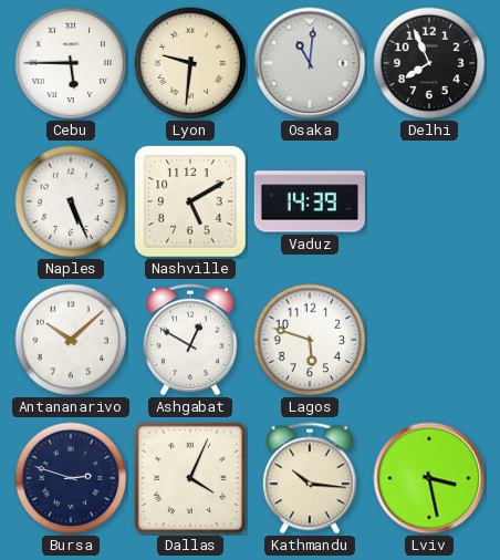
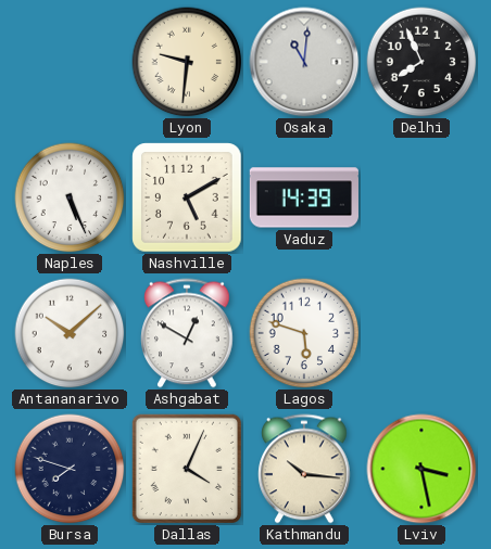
Cebu: 5:45 -> none (71, 63)
Bursa: 2:48 -> 7:48 (70, 469)
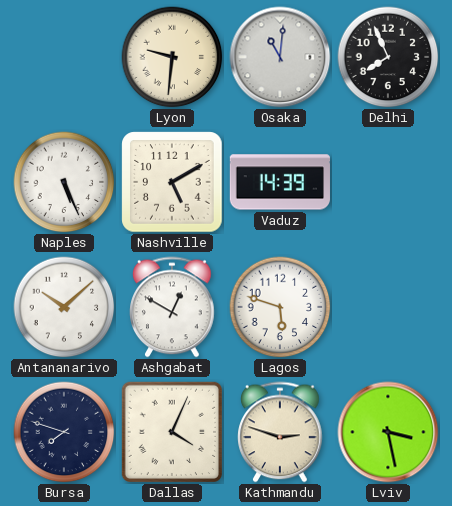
Kathmandu: 10:16 -> 2:48 (281, 432)
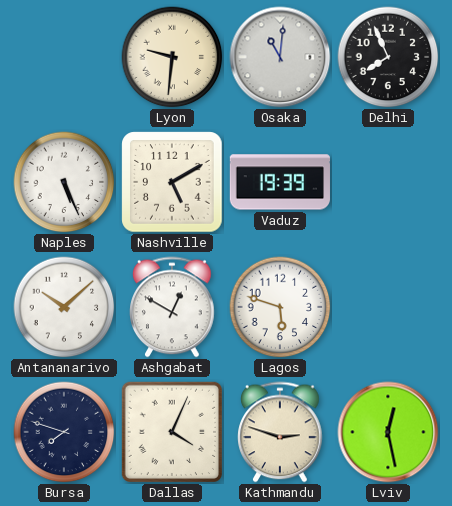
Vaduz: 14:39 -> 19:39 (279, 182)
Lviv: 3:28 -> 12:28 (388, 432)
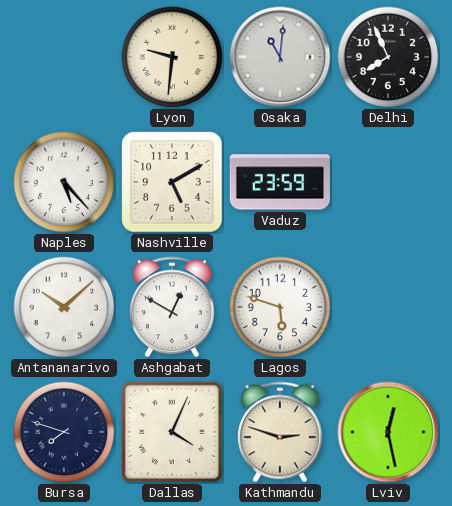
Naples: 5:26 -> 5:23 (64, 182)
Vaduz: 19:39 -> 23:59 (279, 182)
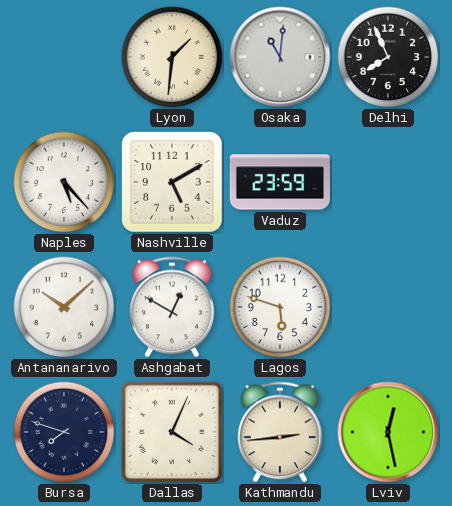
Lyon: 9:31 -> 1:31 (172, 57)
Kathmandu: 2:48 -> 2:44 (281, 432)
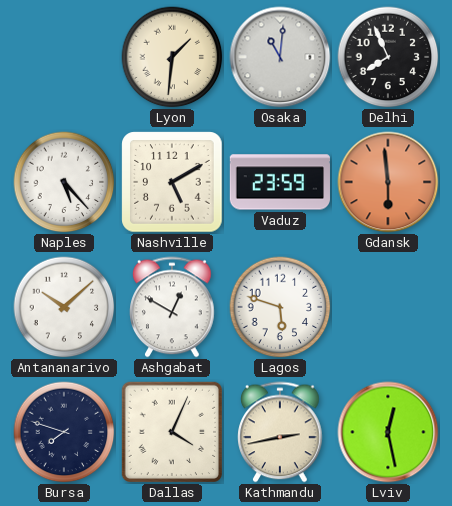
Gdansk: none -> 5:59 (388, 182)
Kathmandu: 2:44 -> 2:43 (281, 432)
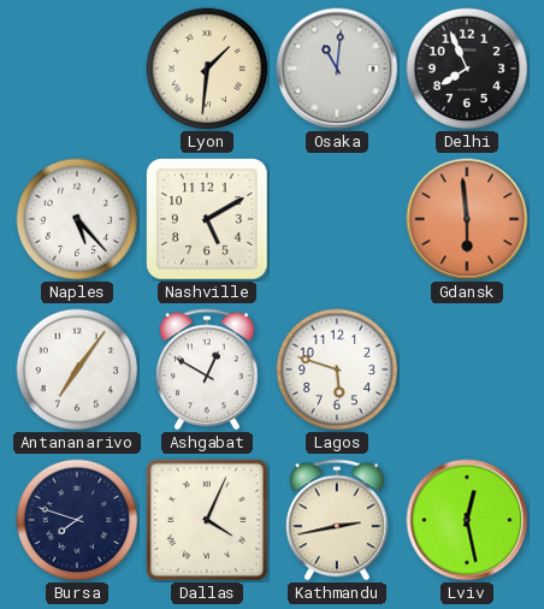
Vaduz: 23:59 -> none (279, 182)
Antananarivo: 10:08 -> 7:06 (77, 369)
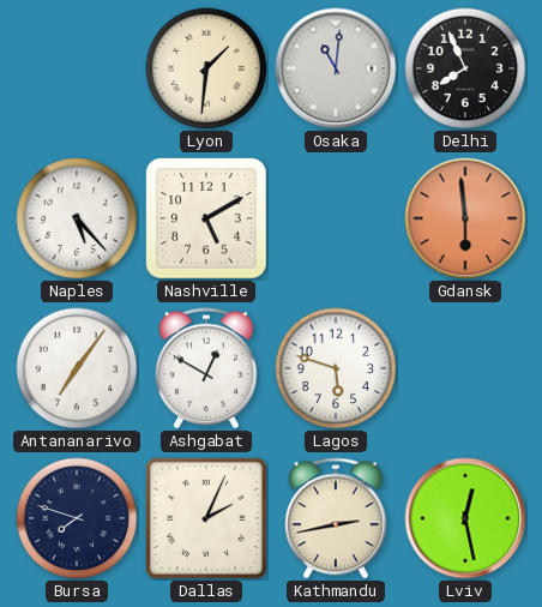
Dallas: 4:04 -> 2:04 (206, 518)
